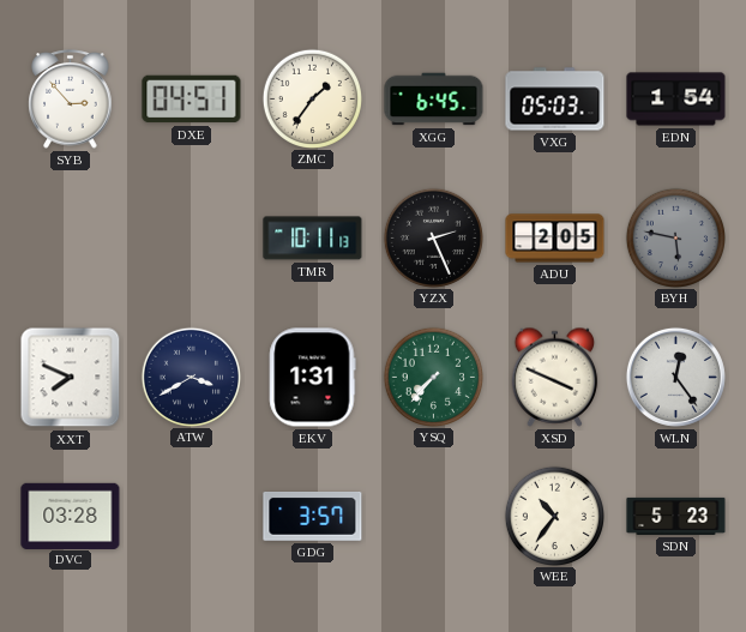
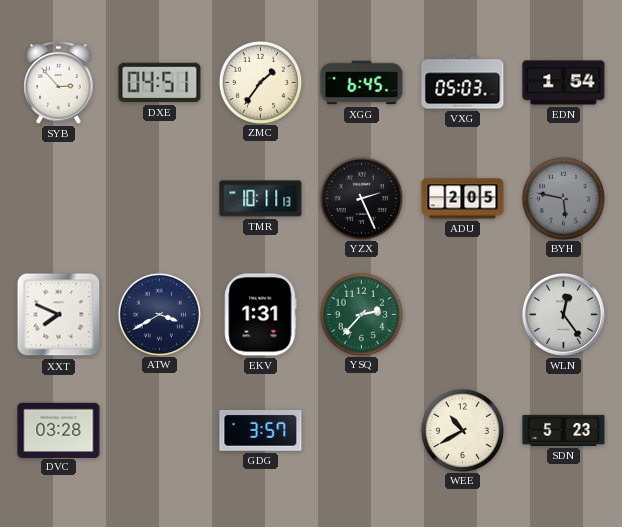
YSQ: 7:37 -> 2:37 (361, 314)
XSD: 3:49 -> none (555, 377)
WEE: 10:36 -> 10:40 (462, 430)
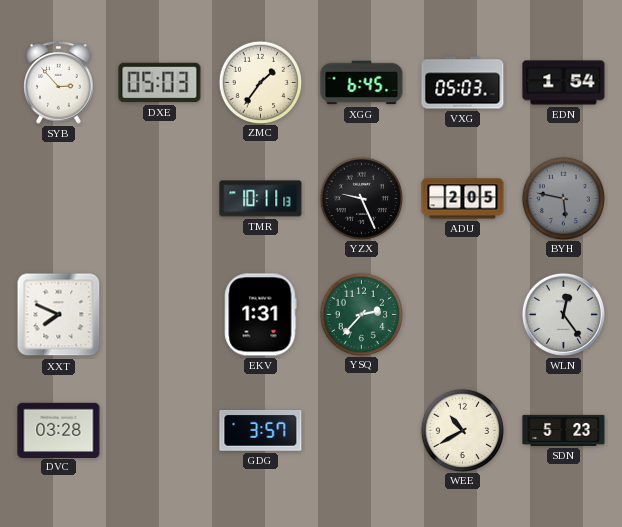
DXE: 04:51 -> 05:03 (160, 83)
YZX: 2:26 -> 9:26 (361, 198)
ATW: 3:40 -> none (159, 314)
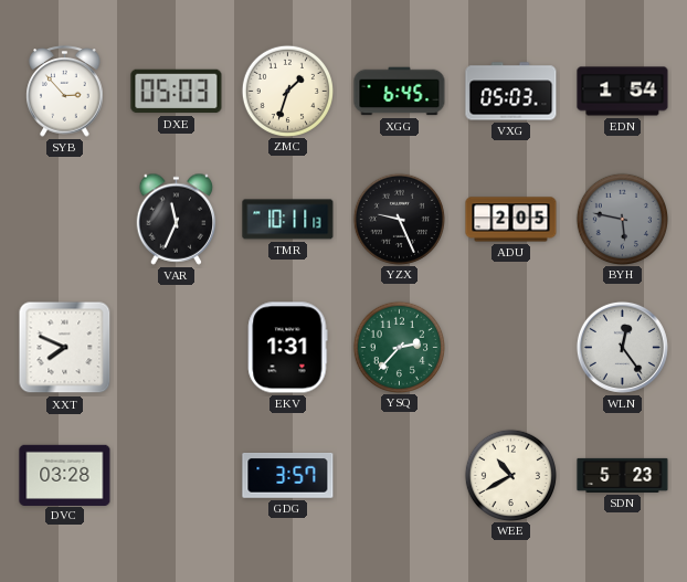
ZMC: 1:36 -> 1:33 (287, 91)
VAR: none -> 11:34 (177, 219)
